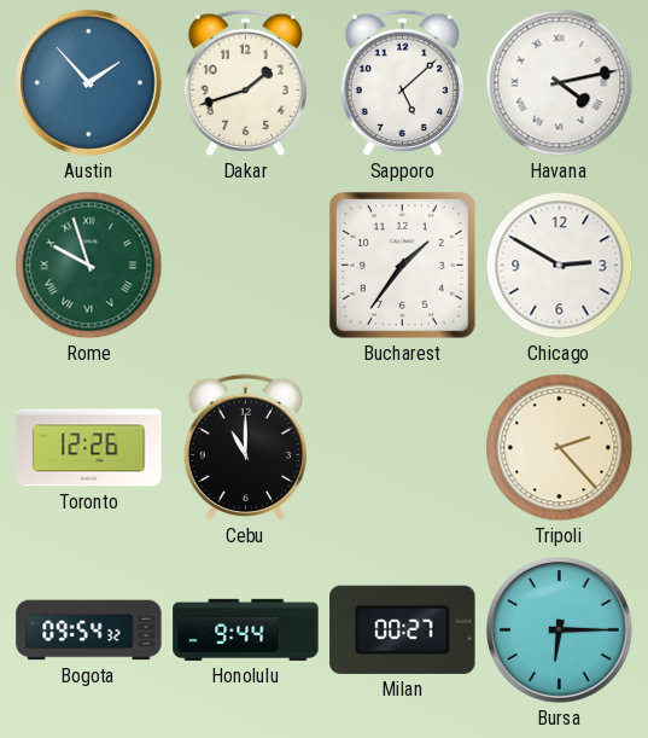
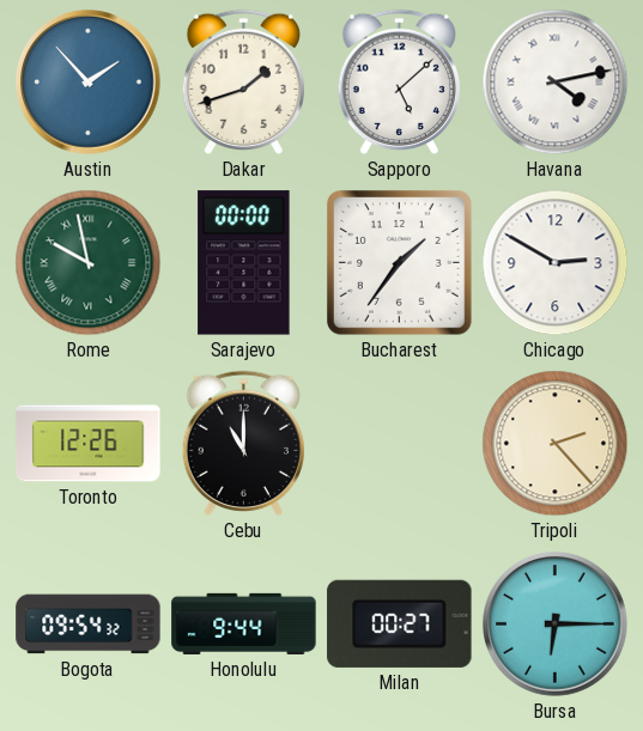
Rome: 9:57 -> 9:58 (89, 263)
Sarajevo: none -> 00:00 (244, 263)
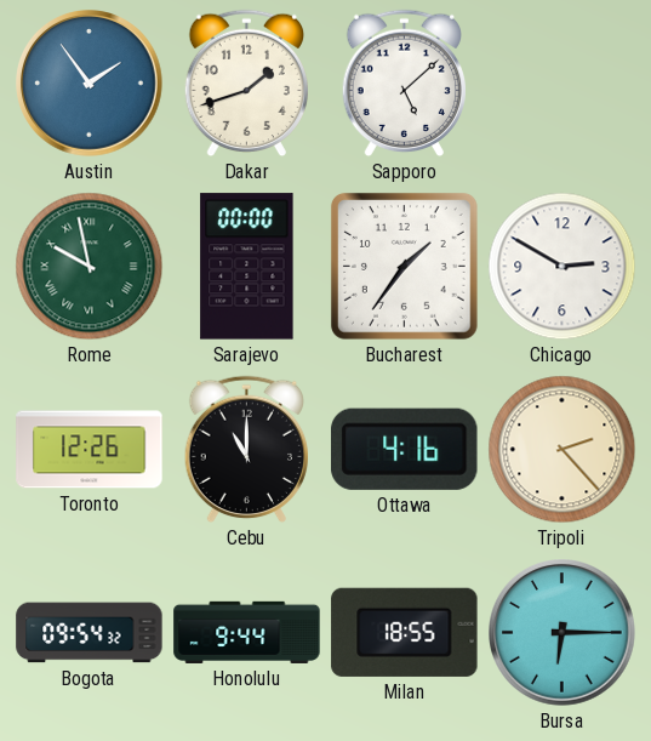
Austin: 1:53 -> 1:54 (90, 84)
Havana: 4:13 -> none (556, 83)
Ottawa: none -> 4:16 (405, 449)
Milan: 00:27 -> 18:55 (405, 632)
